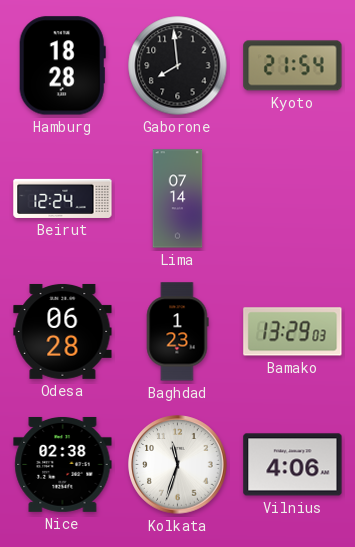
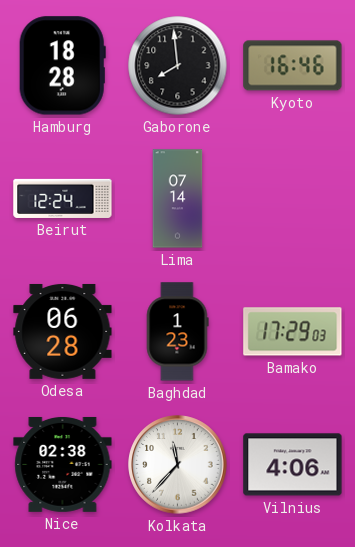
Kyoto: 21:54 -> 16:46 (293, 66)
Bamako: 13:29 -> 17:29 (293, 332)
Kolkata: 11:33 -> 11:37 (178, 465)
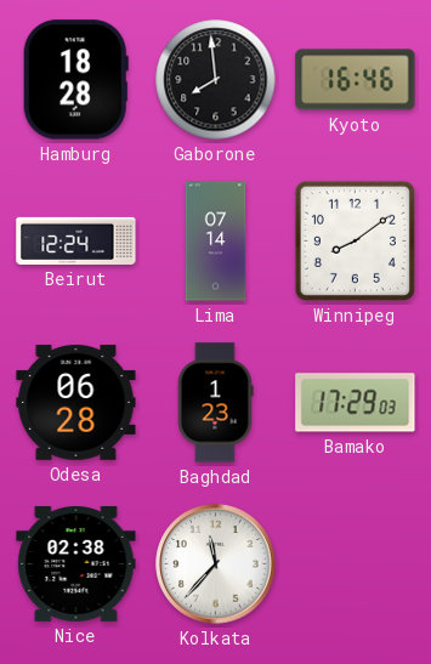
Winnipeg: none -> 8:09 (355, 240)
Vilnius: 4:06 -> none (293, 465)
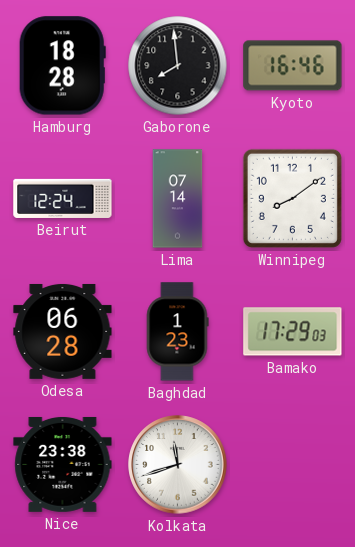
Nice: 02:38 -> 23:38 (63, 464)
Kolkata: 11:37 -> 11:42 (178, 465)
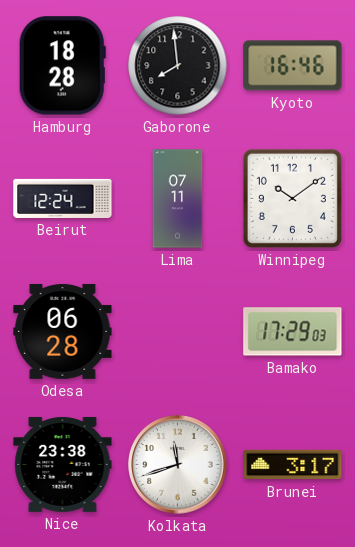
Lima: 07:14 -> 07:11 (178, 199)
Winnipeg: 8:09 -> 10:09 (292, 198)
Baghdad: 1:23 -> none (178, 332)
Brunei: none -> 3:17 (293, 465)
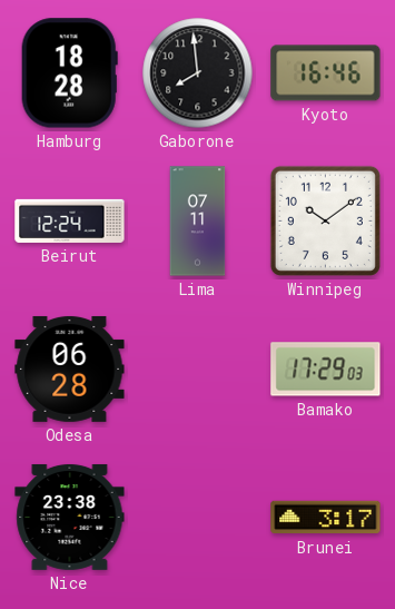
Kolkata: 11:42 -> none (178, 465)
